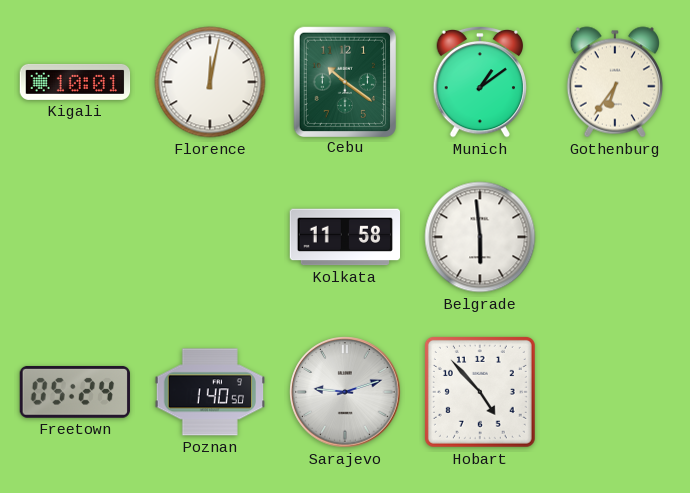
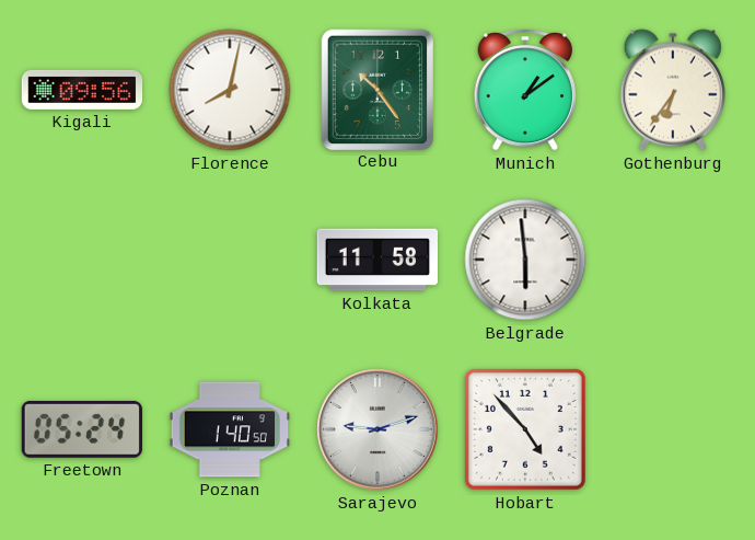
Kigali: 10:01 -> 09:56 (82, 90)
Florence: 12:02 -> 8:02 (230, 90)
Cebu: 10:21 -> 10:24 (376, 89)
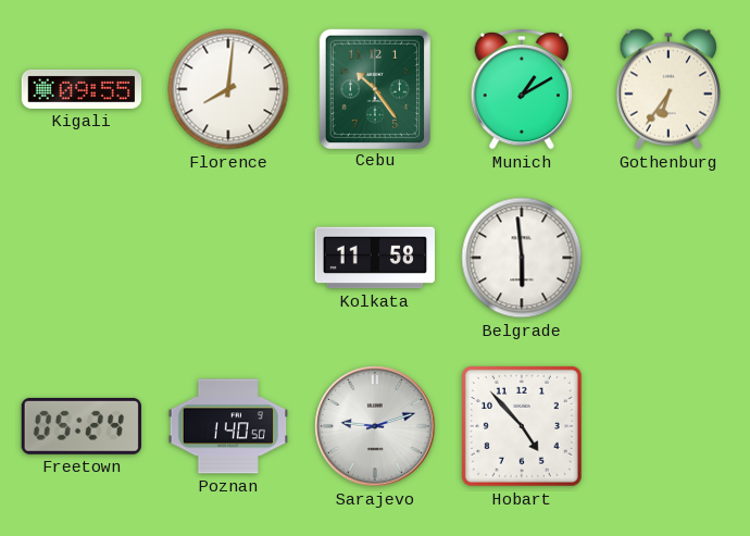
Kigali: 09:56 -> 09:55 (82, 89)
Florence: 8:02 -> 8:01 (228, 89)
Munich: 1:09 -> 1:10 (521, 89)
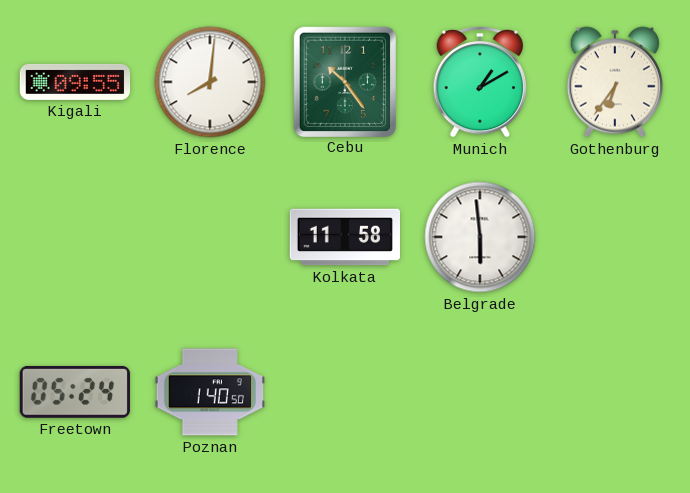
Sarajevo: 9:12 -> none (375, 426)
Hobart: 4:53 -> none (522, 426)
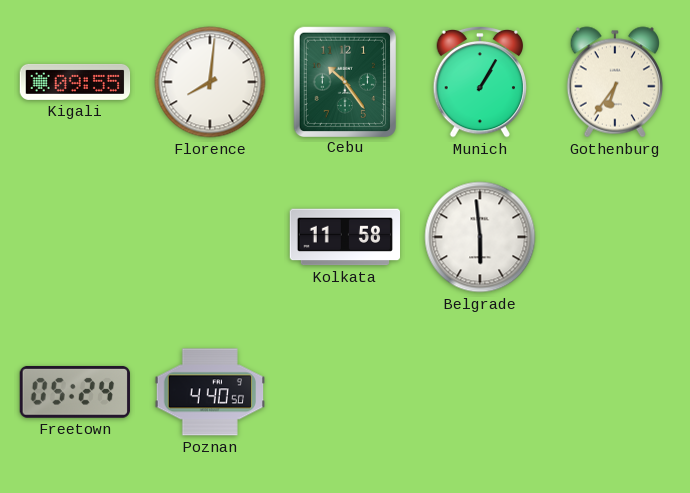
Munich: 1:10 -> 1:05 (479, 82)
Poznan: 1:40 -> 4:40 (209, 392)
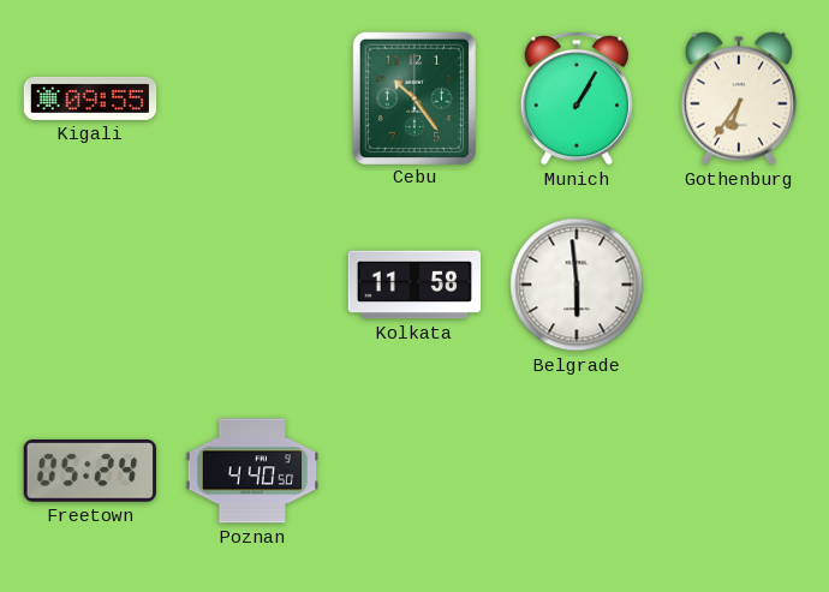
Florence: 8:01 -> none (210, 82)
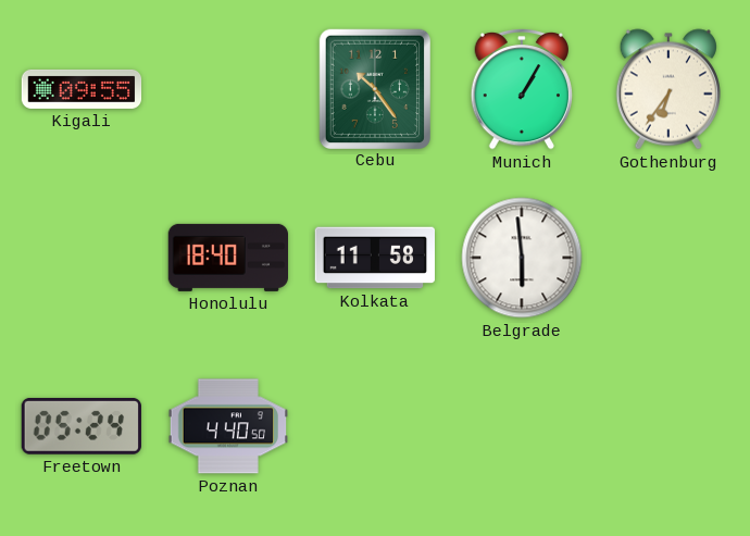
Honolulu: none -> 18:40 (227, 258)
